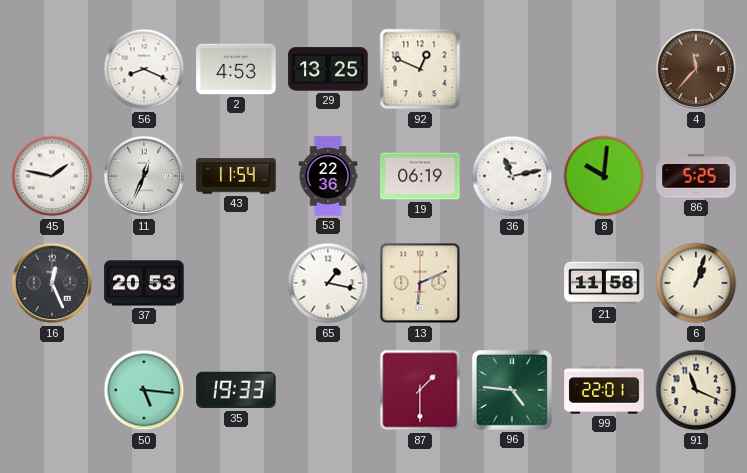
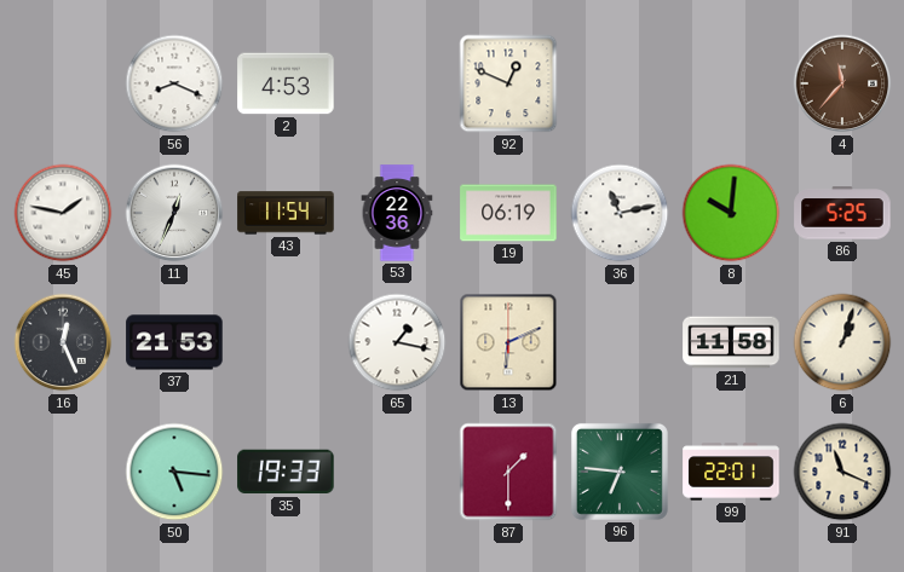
29: 13:25 -> none (328, 69)
37: 20:53 -> 21:53 (174, 342)
96: 4:46 -> 6:46 (620, 472)
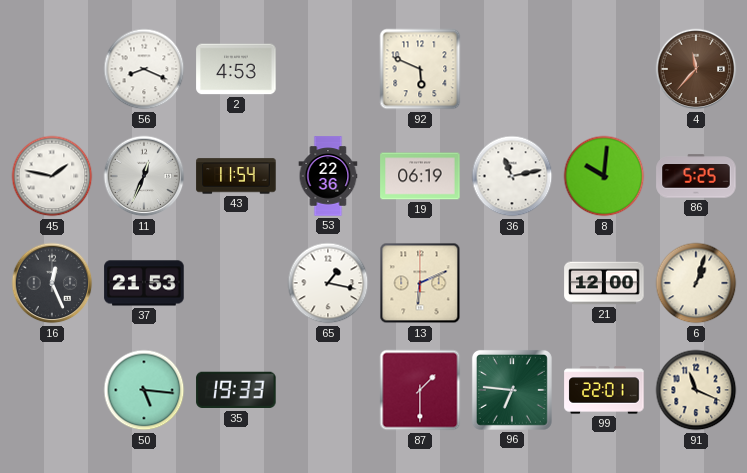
92: 12:49 -> 5:49 (420, 69)
21: 11:58 -> 12:00 (604, 283)
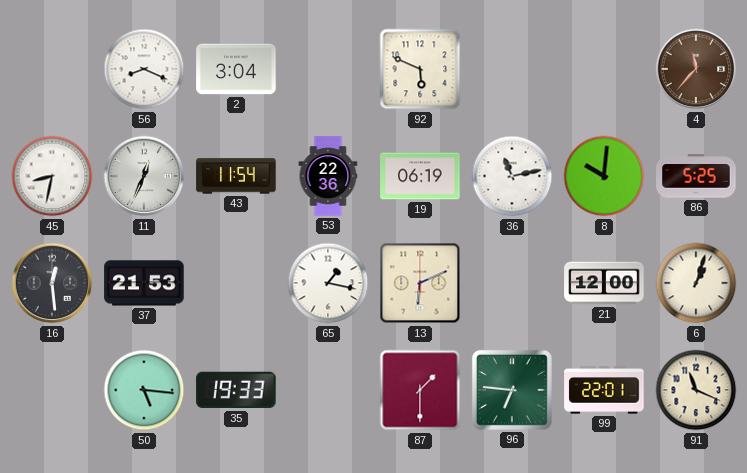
2: 4:53 -> 3:04 (236, 69)
45: 1:47 -> 8:32 (52, 176)
16: 12:26 -> 12:29 (52, 283)
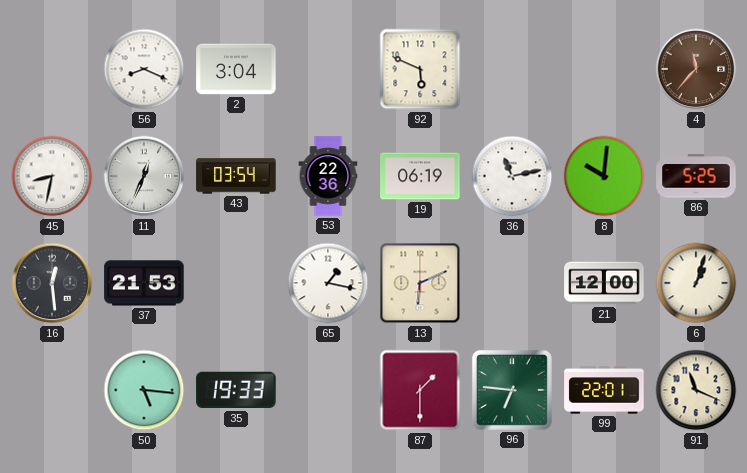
43: 11:54 -> 03:54 (236, 176)
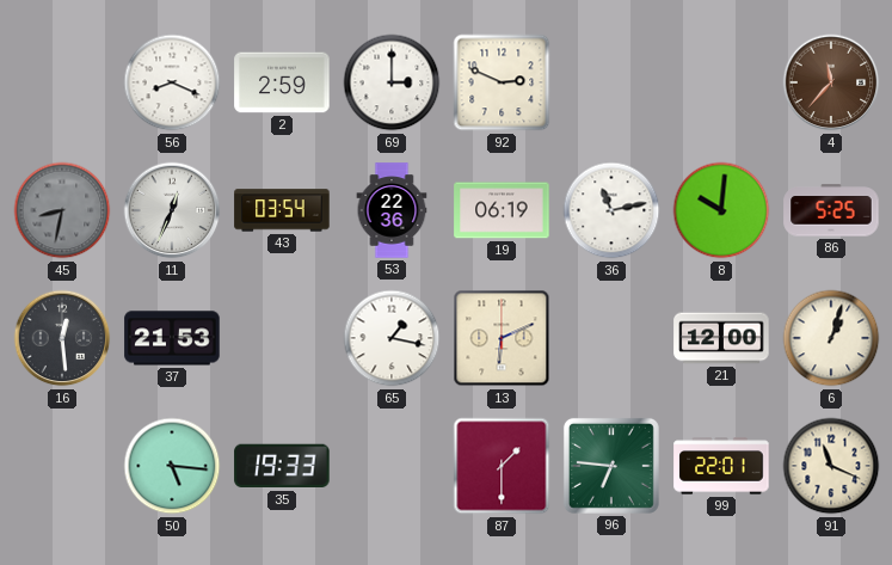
2: 3:04 -> 2:59 (282, 82)
69: none -> 3:00 (392, 82)
92: 5:49 -> 2:49 (502, 82)
45 dial: white -> grey (62, 210)
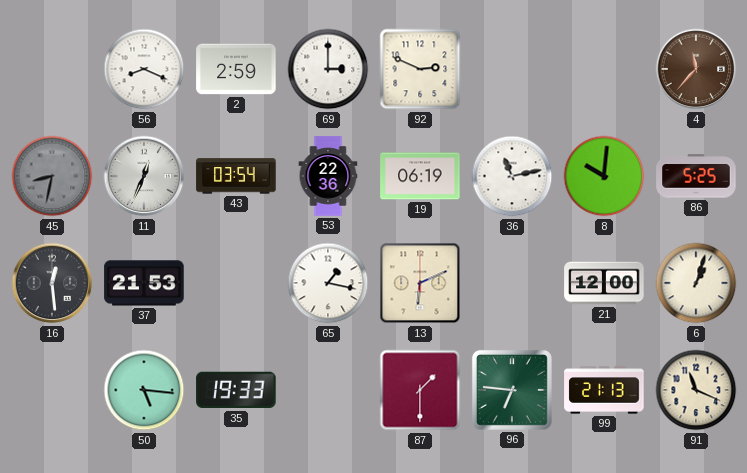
99: 22:01 -> 21:13 (604, 390)
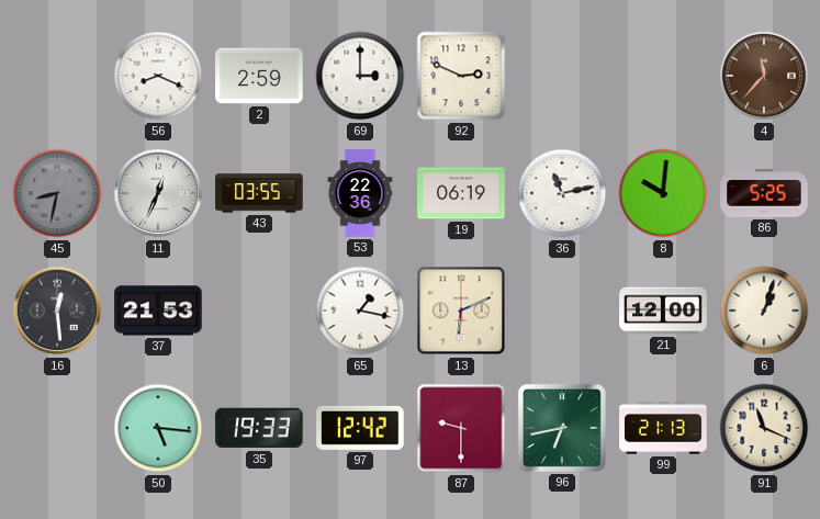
43: 03:54 -> 03:55 (259, 193)
97: none -> 12:42 (360, 428)
87: 1:30 -> 9:30 (461, 428)
96: 6:46 -> 6:43 (562, 428)
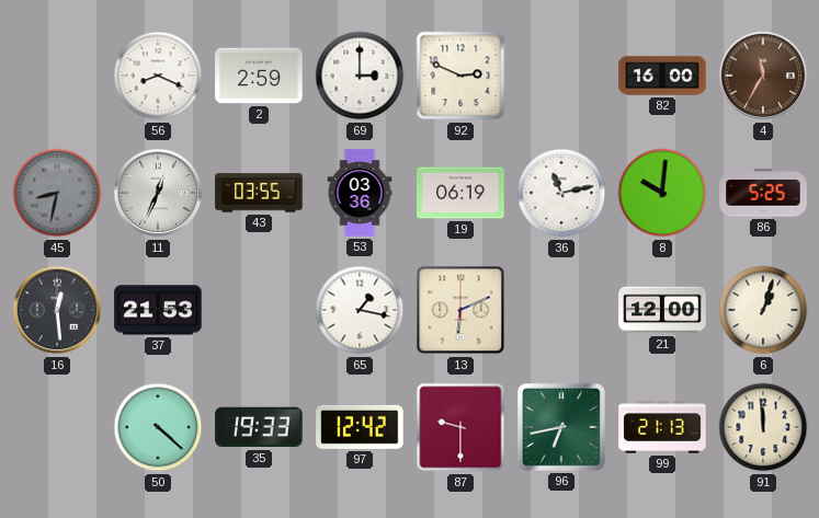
82: none -> 16:00 (662, 76)
4: 11:37 -> 11:35 (763, 76)
53: 22:36 -> 03:36 (360, 193)
50: 5:16 -> 4:22 (158, 427)
91: 11:19 -> 11:59 (763, 427)
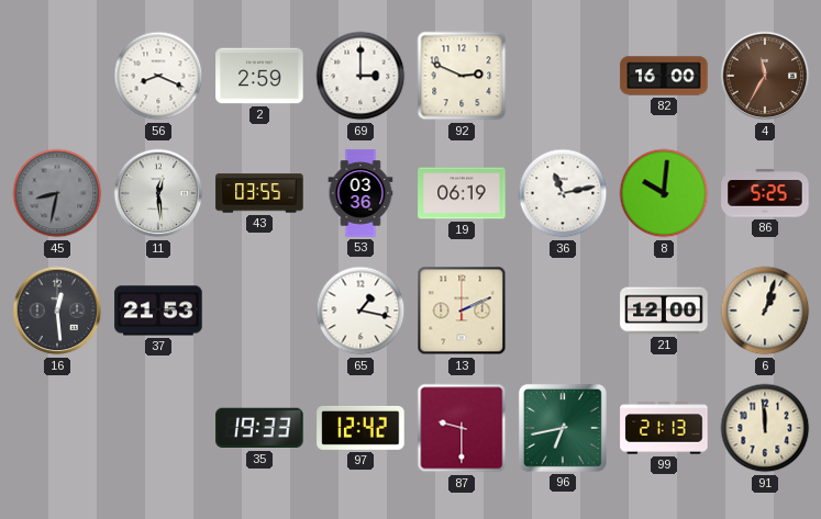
11: 12:34 -> 12:29 (158, 193)
13: 6:11 -> 2:11 (462, 311)
50: 4:22 -> none (158, 427)
